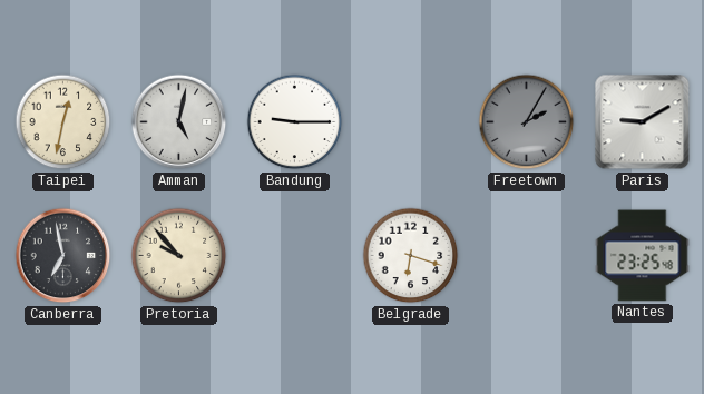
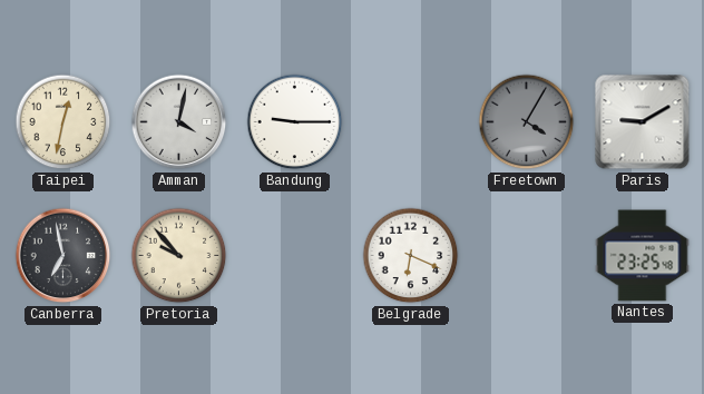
Amman: 5:02 -> 4:02 (179, 122)
Freetown: 2:05 -> 4:05 (527, 122)
Belgrade: 6:18 -> 6:19 (411, 256)
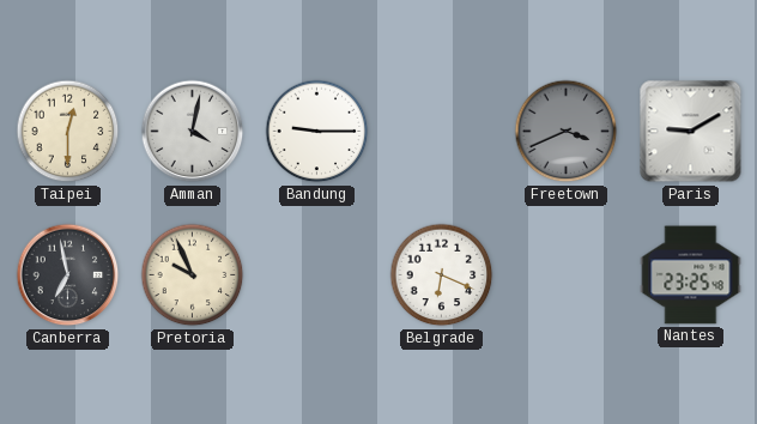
Taipei: 12:32 -> 12:30 (68, 132)
Freetown: 4:05 -> 3:41 (567, 132)
Pretoria: 9:53 -> 9:56 (193, 275)
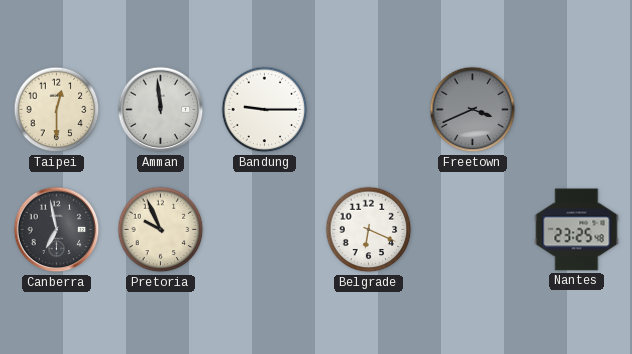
Amman: 4:02 -> 11:59 (161, 110)
Paris: 9:10 -> none (691, 132)
